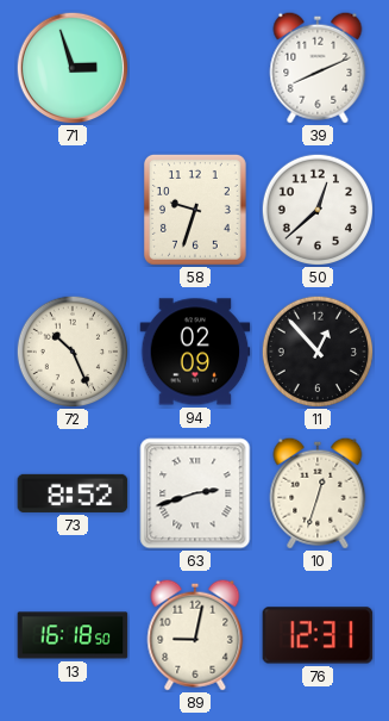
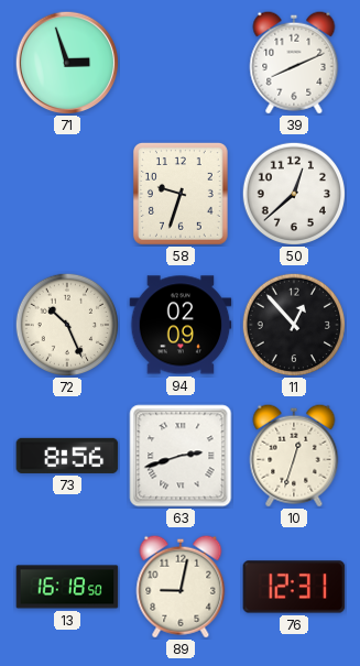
73: 8:52 -> 8:56 (67, 456)
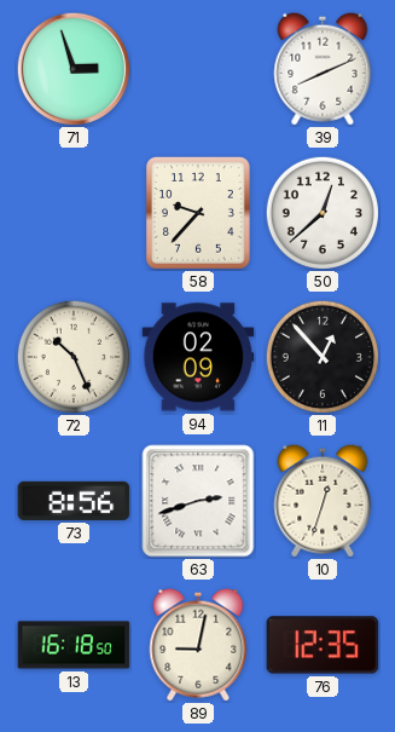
58: 9:33 -> 9:37 (198, 213)
76: 12:31 -> 12:35 (323, 645)
